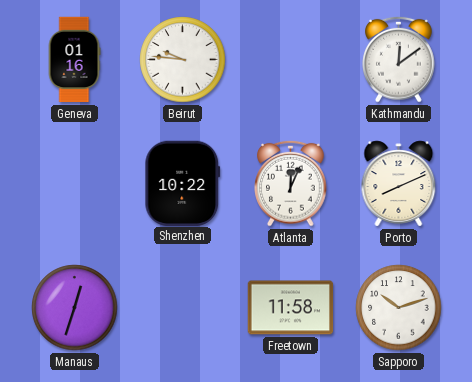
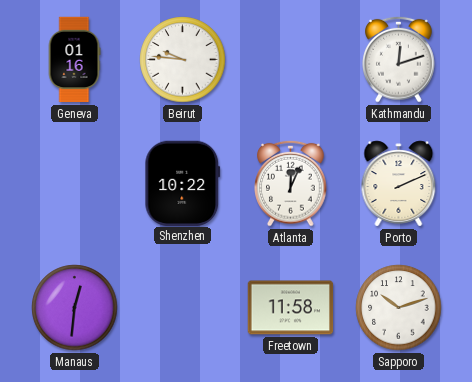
Kathmandu: 12:09 -> 12:12 (399, 59)
Porto: 8:11 -> 2:11 (399, 184)
Manaus: 12:33 -> 12:31 (75, 308)
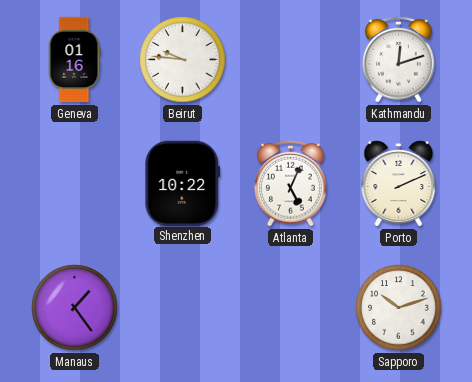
Atlanta: 12:04 -> 5:04 (291, 183)
Manaus: 12:31 -> 1:24 (75, 308)
Freetown: 11:58 -> none (291, 308)
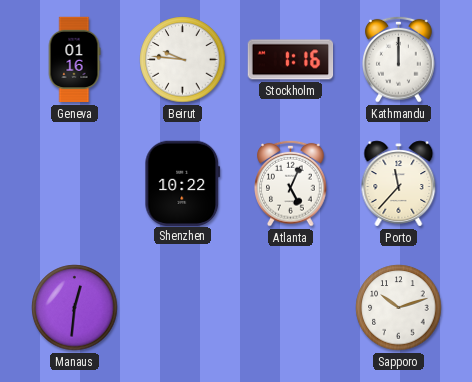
Stockholm: none -> 1:16 (291, 60)
Kathmandu: 12:12 -> 12:00 (399, 59)
Porto: 2:11 -> 11:37 (399, 184)
Manaus: 1:24 -> 12:31 (75, 308)
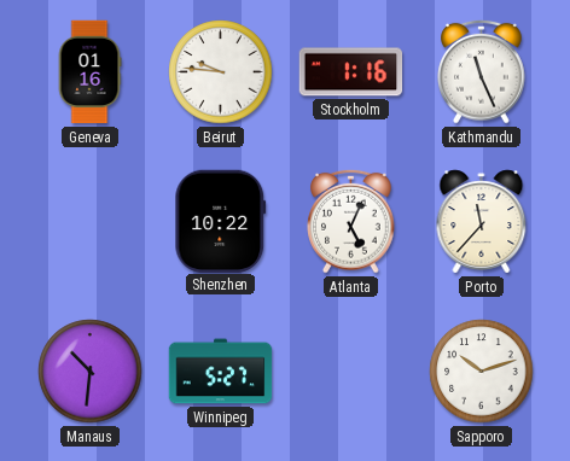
Kathmandu: 12:00 -> 11:26 (482, 71)
Manaus: 12:31 -> 10:31 (91, 372)
Winnipeg: none -> 5:27 (221, 372)
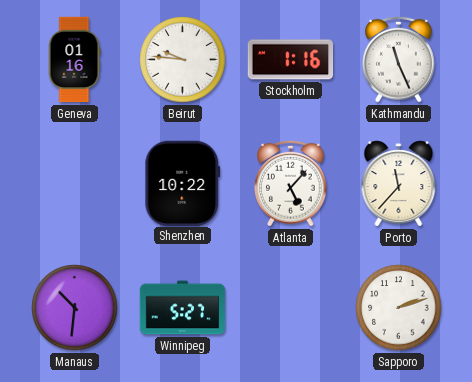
Atlanta: 5:04 -> 5:07 (291, 183)
Sapporo: 10:12 -> 2:12 (399, 308)
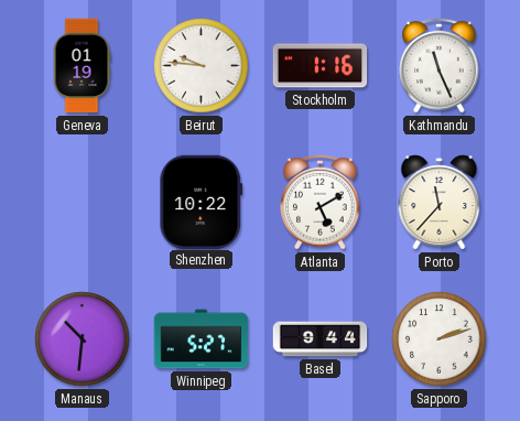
Geneva: 01:16 -> 01:19 (82, 66)
Atlanta: 5:07 -> 5:10 (321, 202)
Basel: none -> 9:44 (321, 339)
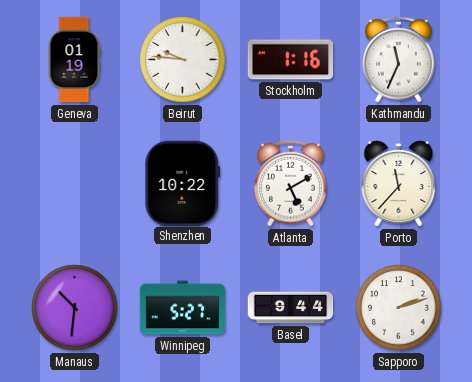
Kathmandu: 11:26 -> 11:34 (399, 59)
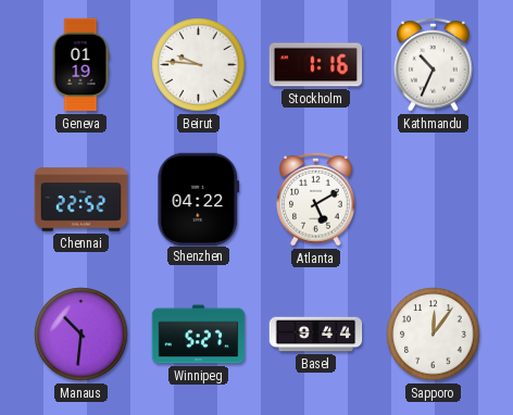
Kathmandu: 11:34 -> 10:34 (434, 64)
Chennai: none -> 22:52 (82, 200)
Shenzhen: 10:22 -> 04:22 (199, 199)
Porto: 11:37 -> none (399, 184)
Sapporo: 2:12 -> 12:06 (434, 335)
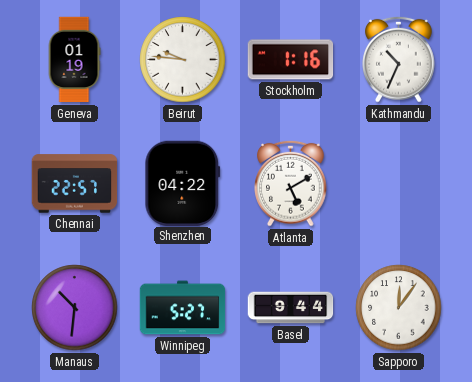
Chennai: 22:52 -> 22:57 (75, 184)
